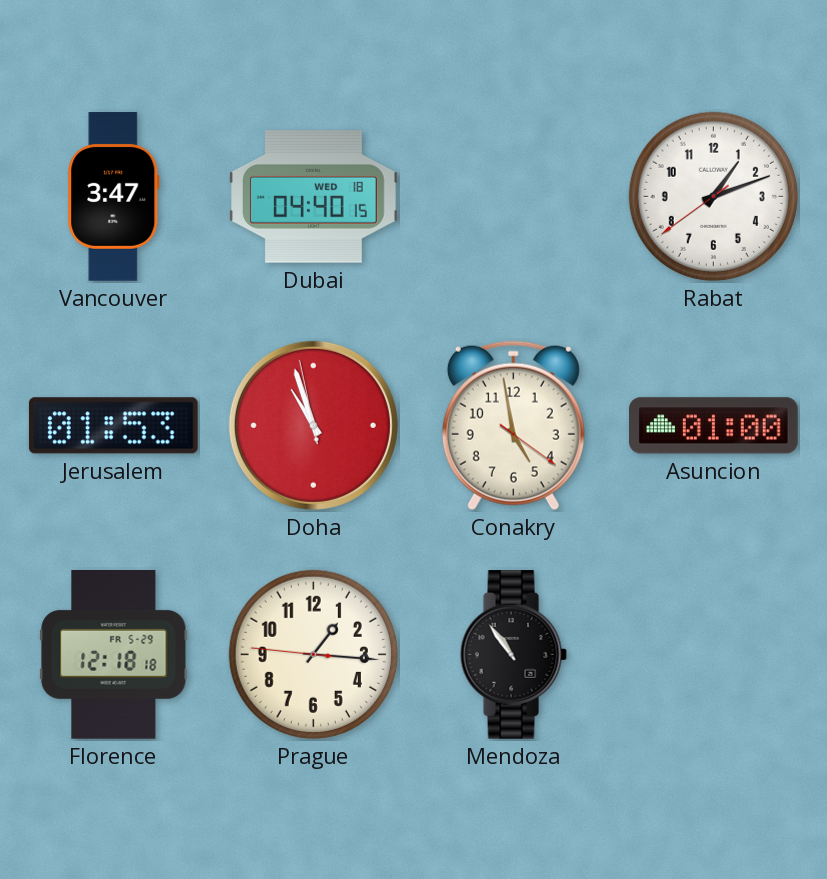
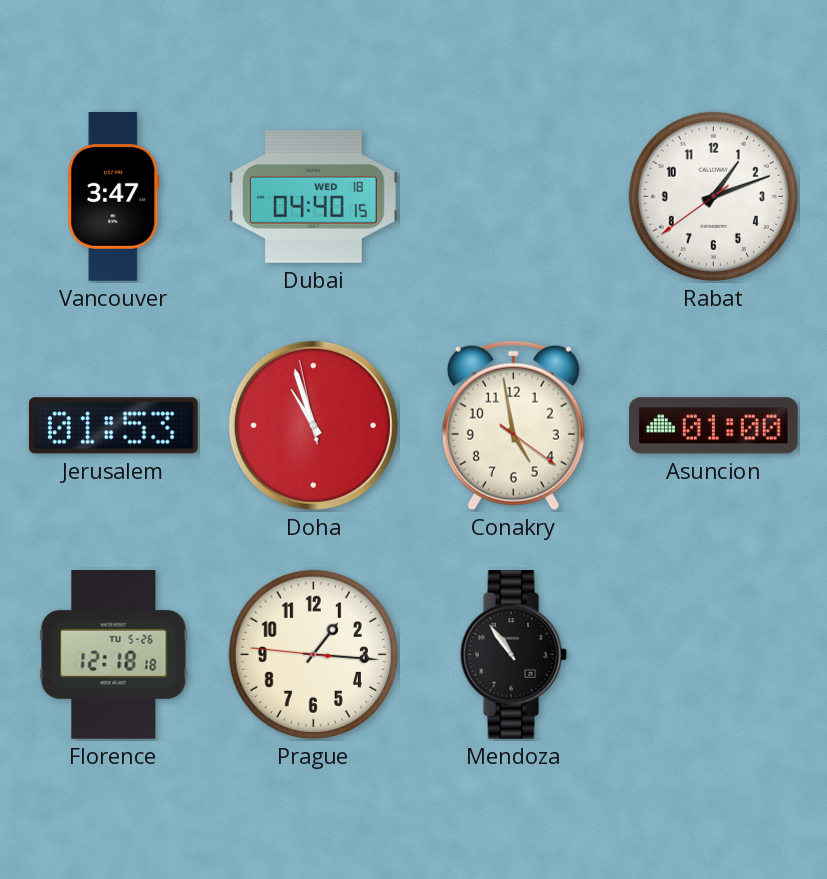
Florence date: FR 5-29 -> TU 5-26 (114, 655)
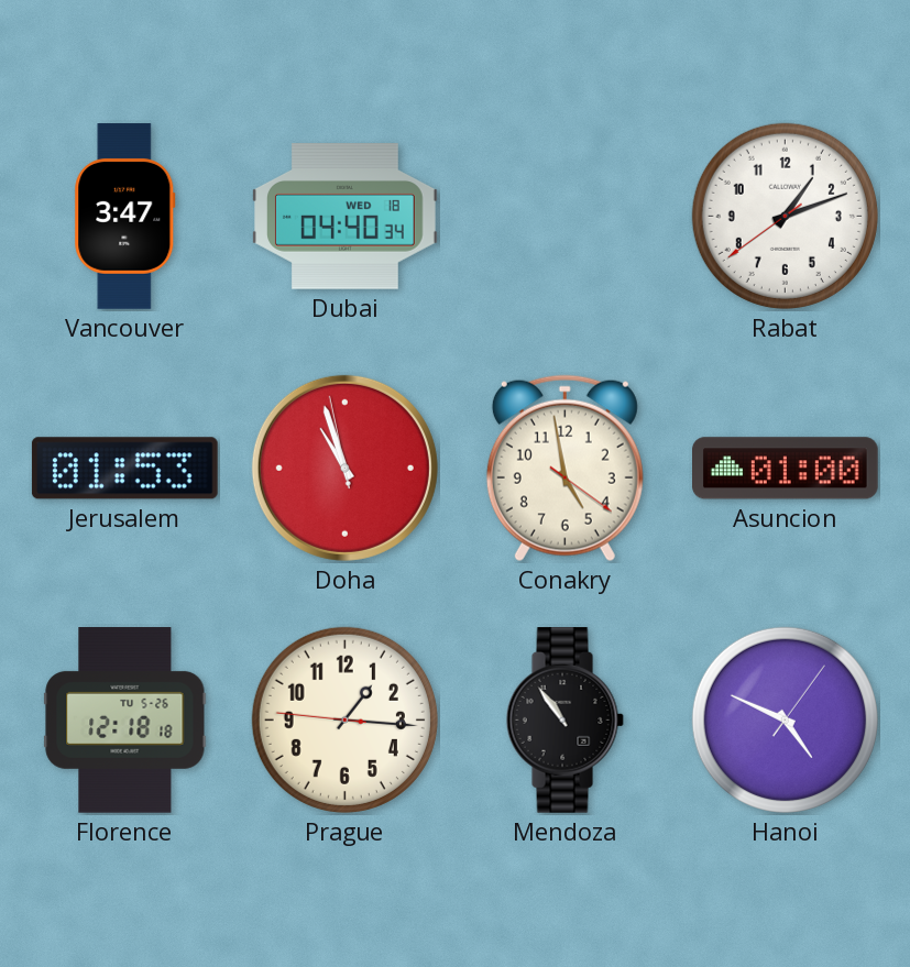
Dubai: 04:40:15 -> 04:40:34 (346, 217)
Hanoi: none -> 4:49 (785, 719)
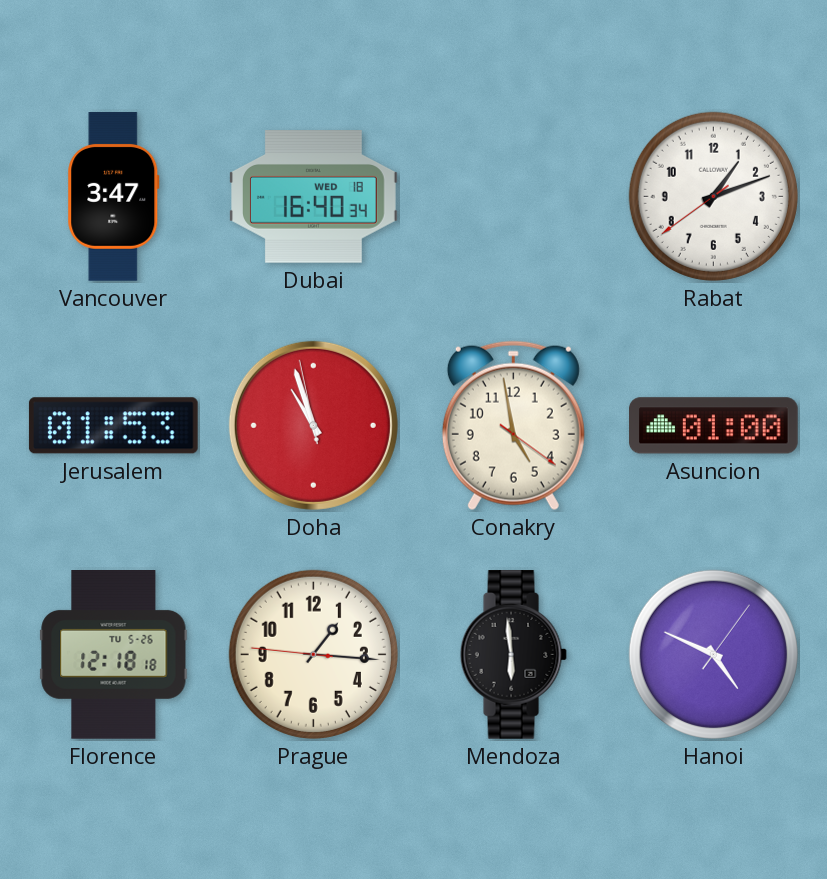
Dubai: 04:40 -> 16:40 (314, 197)
Mendoza: 10:54 -> 5:59 (513, 655)
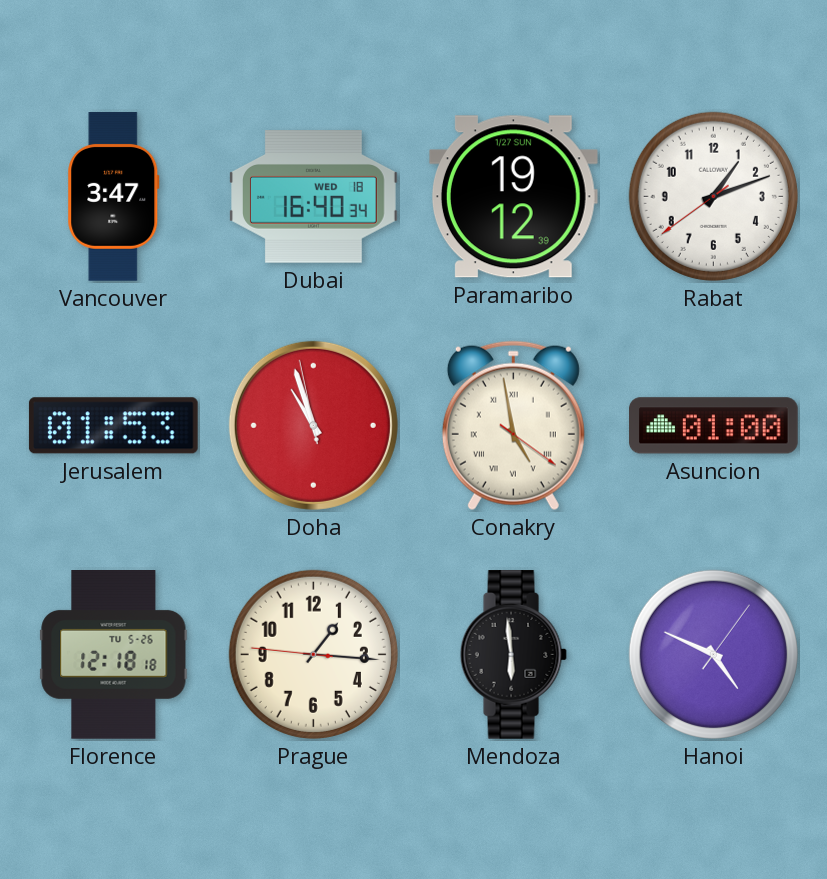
Paramaribo: none -> 19:12 (513, 197)
Conakry numerals: Arabic -> Roman (513, 426)
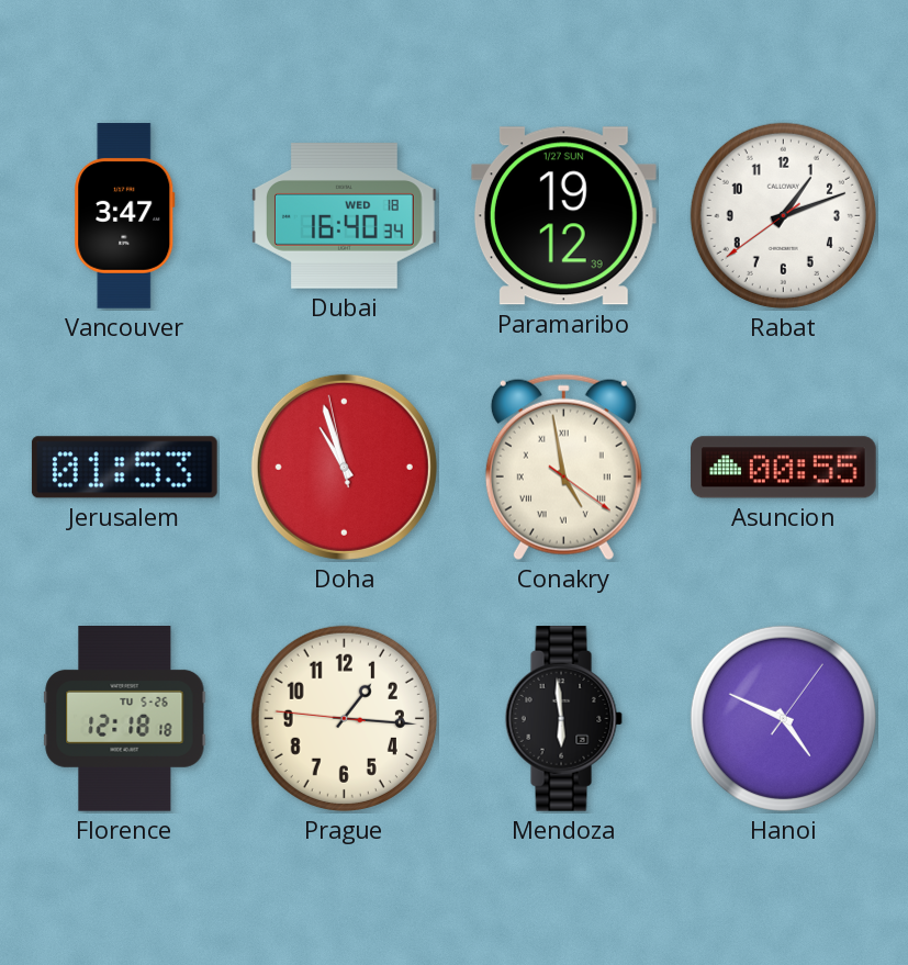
Asuncion: 01:00 -> 00:55 (784, 468)
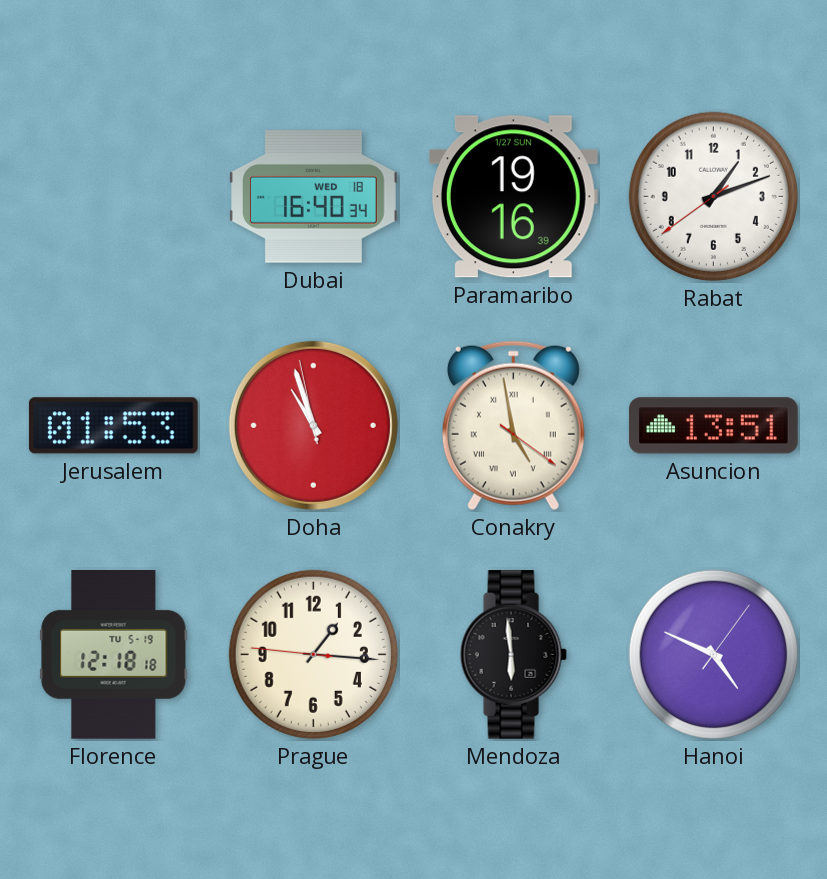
Vancouver: 3:47 -> none (125, 216)
Paramaribo: 19:12 -> 19:16 (513, 197)
Asuncion: 00:55 -> 13:51 (714, 426)
Florence date: TU 5-26 -> TU 5-19 (114, 655)
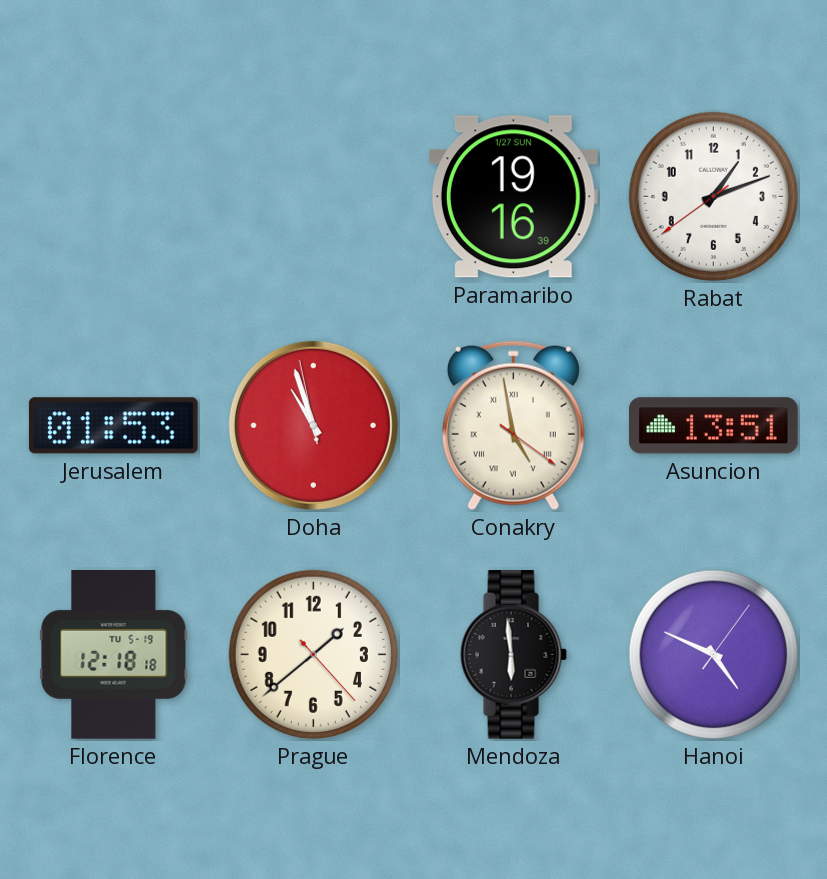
Dubai: 16:40 -> none (314, 197)
Prague: 1:15 -> 1:38 (313, 654)
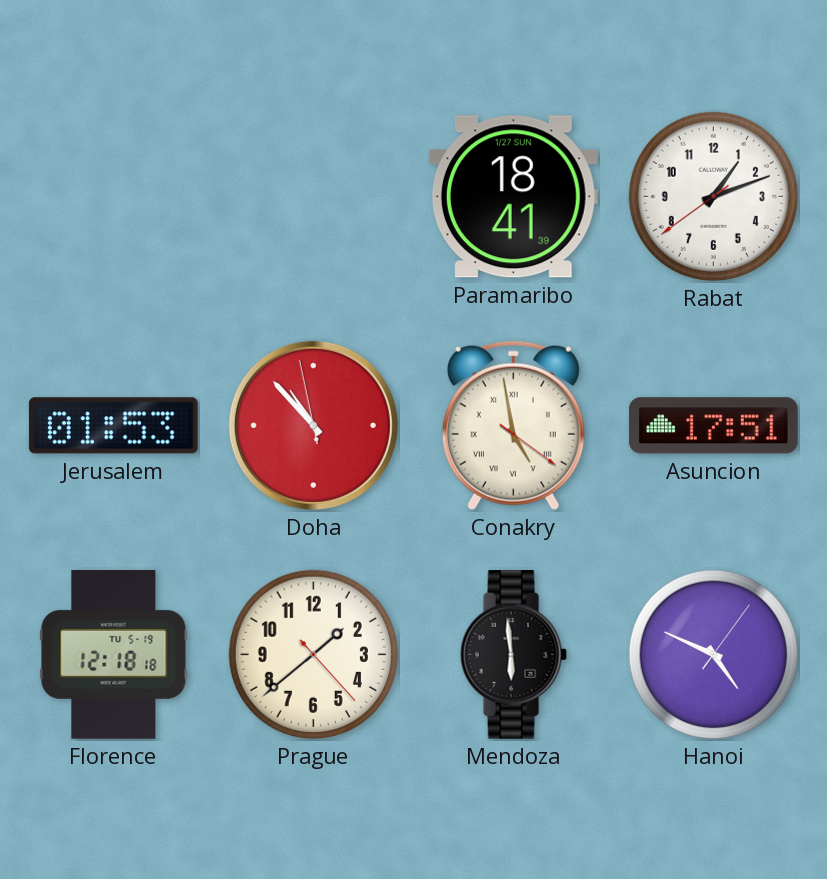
Paramaribo: 19:16 -> 18:41 (513, 197)
Doha: 10:56 -> 10:52 (313, 425)
Asuncion: 13:51 -> 17:51 (714, 426)
